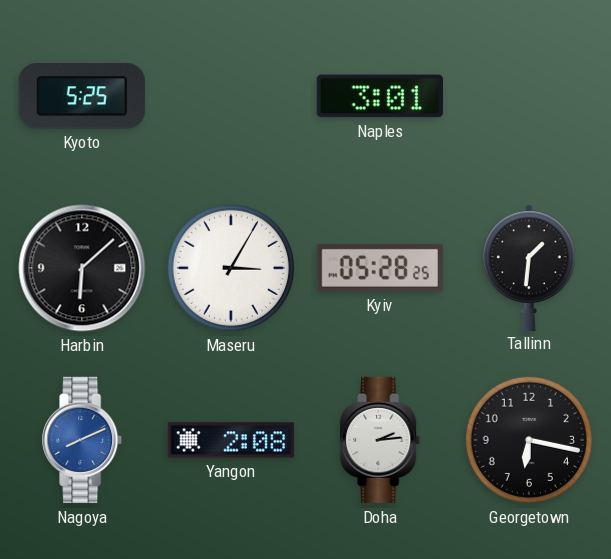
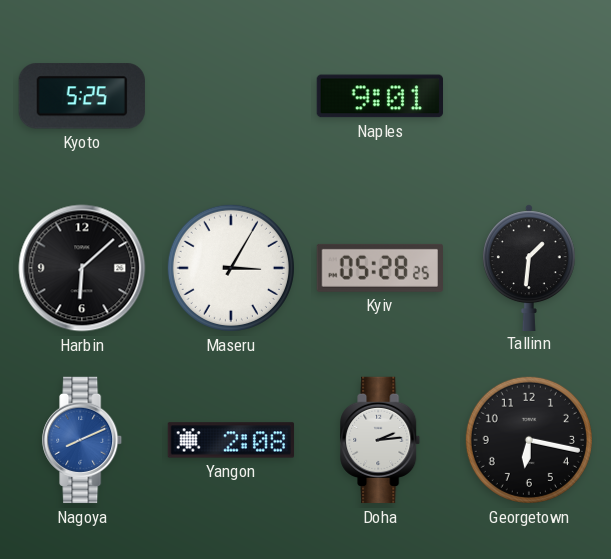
Naples: 3:01 -> 9:01 (379, 96)
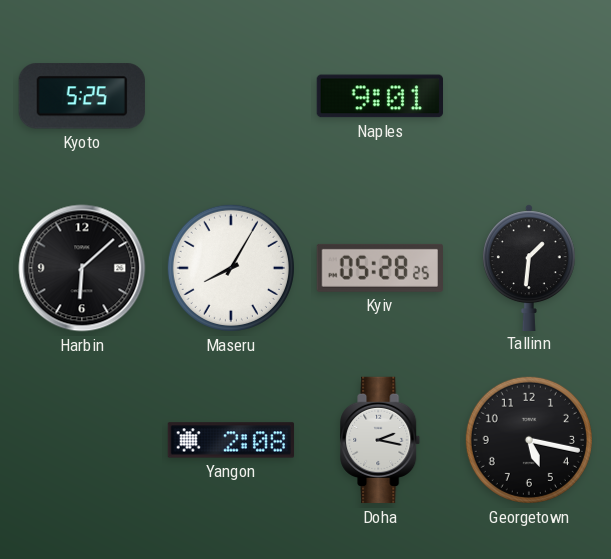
Maseru: 3:05 -> 8:05 (231, 268)
Nagoya: 8:11 -> none (83, 440)
Doha: 2:14 -> 2:17 (381, 440)
Georgetown: 6:17 -> 5:17 (529, 440)
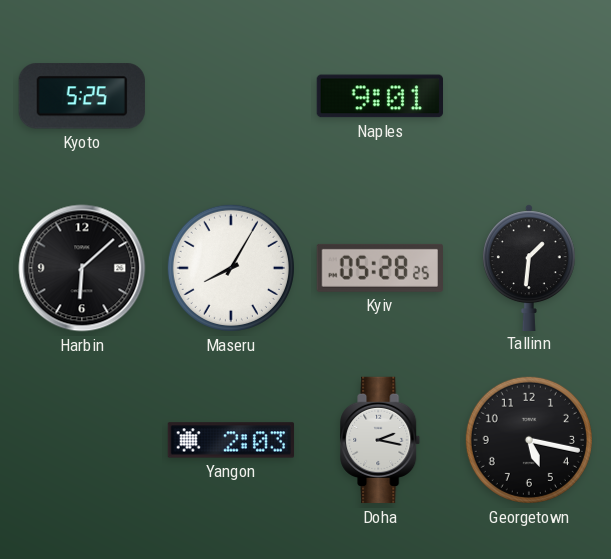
Yangon: 2:08 -> 2:03 (231, 440)
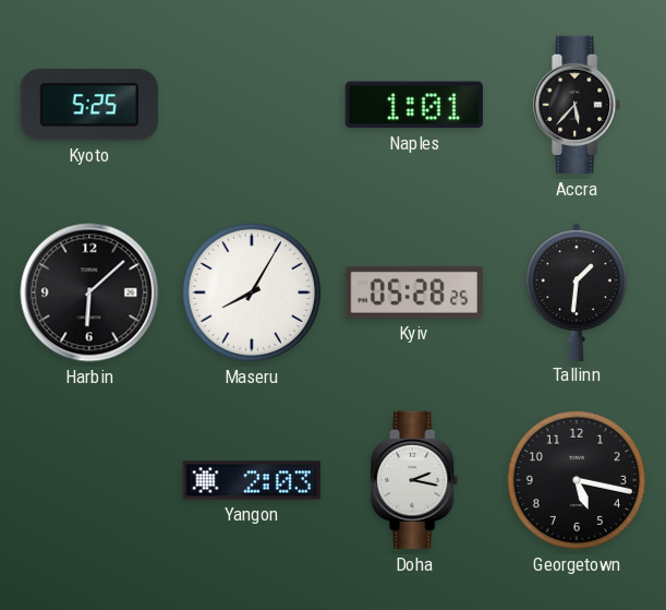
Naples: 9:01 -> 1:01 (413, 105)
Accra: none -> 5:37 (578, 105)
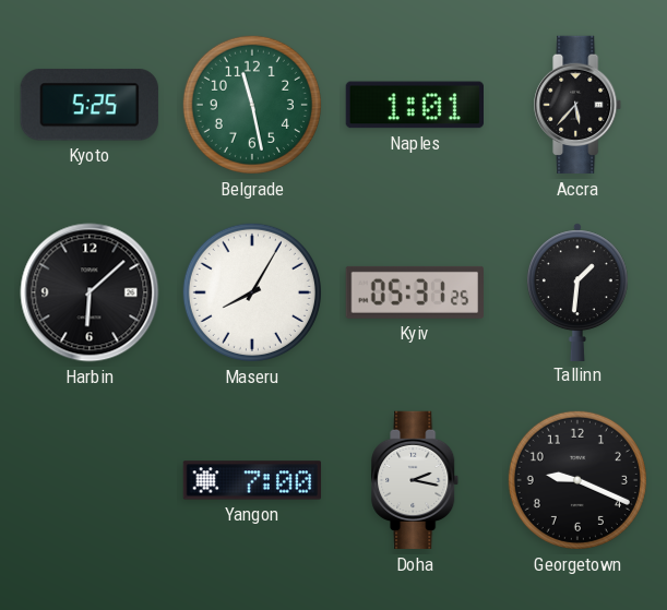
Belgrade: none -> 11:28 (252, 105)
Kyiv: 05:28 -> 05:31 (414, 292)
Yangon: 2:03 -> 7:00 (252, 480)
Georgetown: 5:17 -> 9:19 (577, 480)
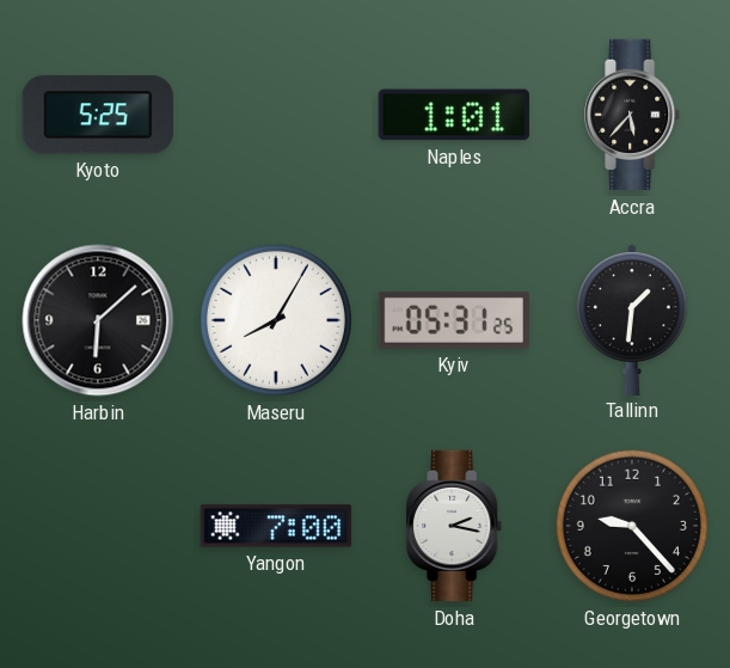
Belgrade: 11:28 -> none (252, 105)
Georgetown: 9:19 -> 9:23 (632, 526)
